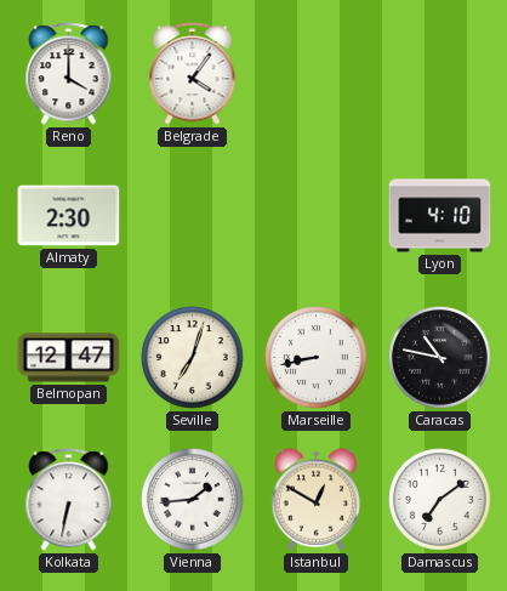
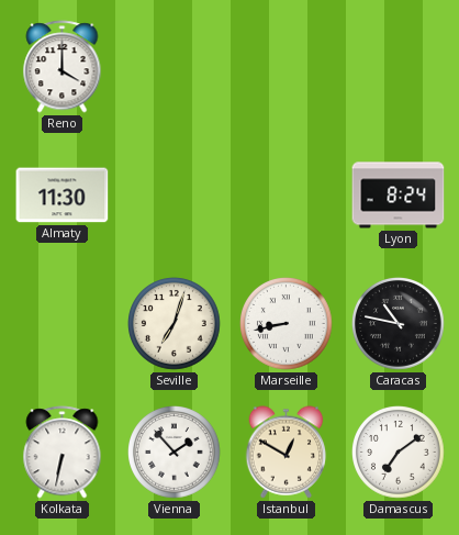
Belgrade: 4:06 -> none (193, 74)
Almaty: 2:30 -> 11:30 (63, 196)
Lyon: 4:10 -> 8:24 (399, 196)
Belmopan: 12:47 -> none (69, 358)
Vienna: 1:44 -> 1:53 (175, 453)
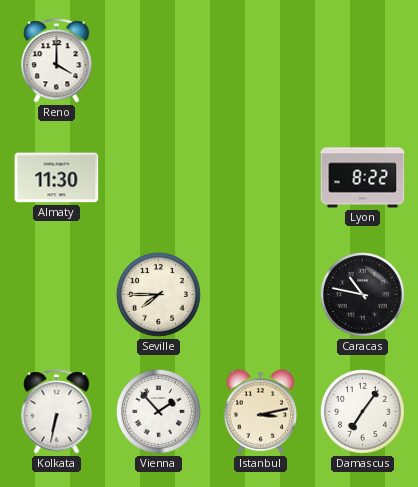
Lyon: 8:24 -> 8:22 (363, 178)
Seville: 7:03 -> 7:45 (159, 295)
Marseille: 8:43 -> none (287, 324)
Istanbul: 12:50 -> 3:13 (261, 412)
Damascus: 7:09 -> 7:06 (363, 412)
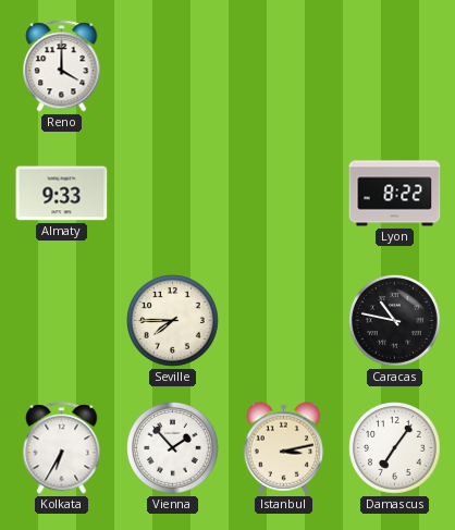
Almaty: 11:30 -> 9:33 (62, 194)
Kolkata: 6:32 -> 6:35 (62, 448)
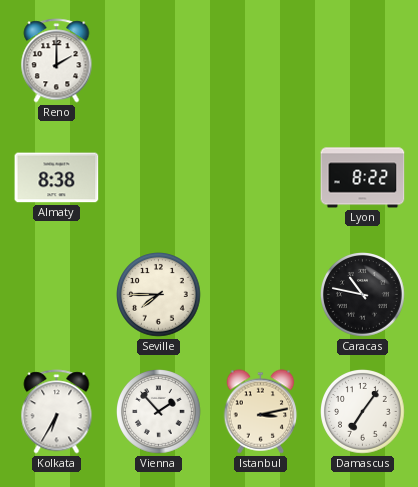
Reno: 4:00 -> 2:00 (57, 61)
Almaty: 9:33 -> 8:38 (57, 178)
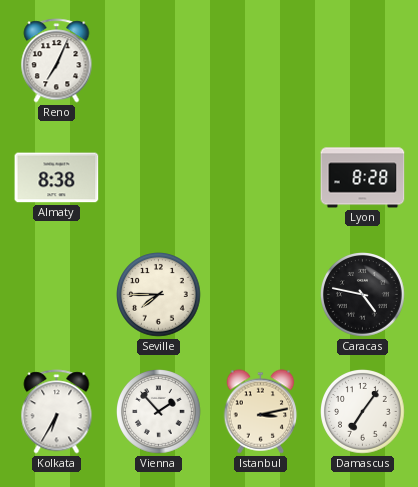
Reno: 2:00 -> 7:04 (57, 61)
Lyon: 8:22 -> 8:28 (363, 178)
Caracas: 10:47 -> 4:47 (363, 295)
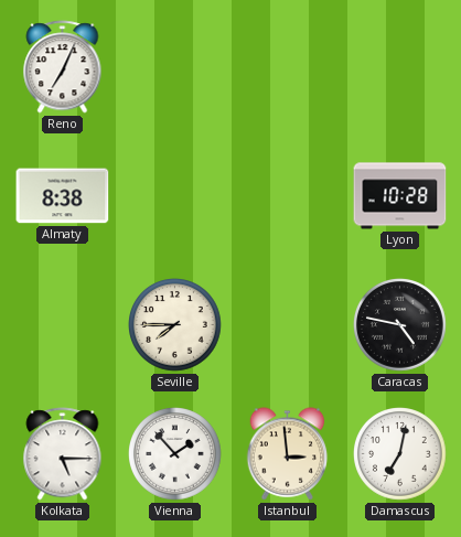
Lyon: 8:28 -> 10:28 (400, 196)
Kolkata: 6:35 -> 5:15 (63, 454)
Istanbul: 3:13 -> 2:59 (288, 454)
Damascus: 7:06 -> 7:02 (400, 454)
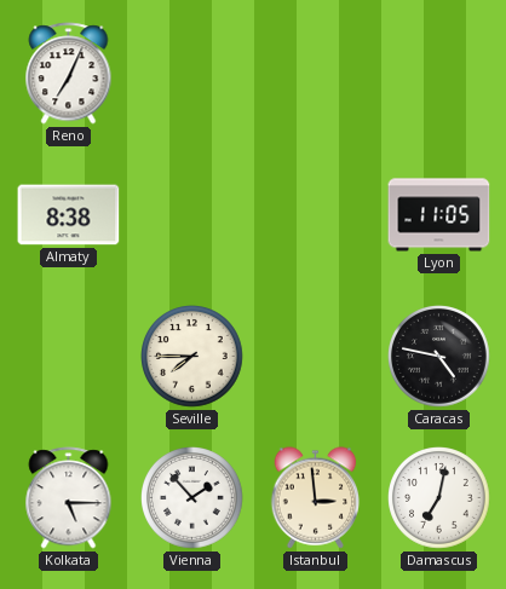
Lyon: 10:28 -> 11:05 (439, 215)
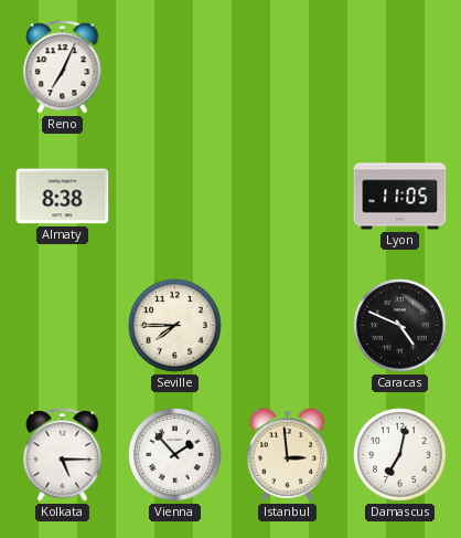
Caracas: 4:47 -> 4:49 (400, 326)
